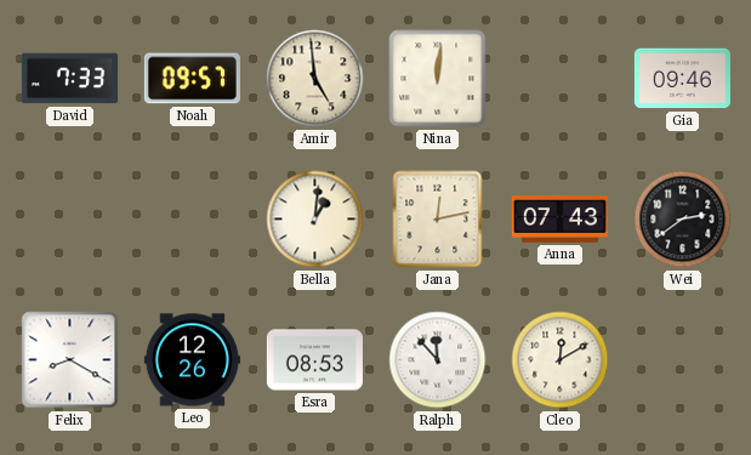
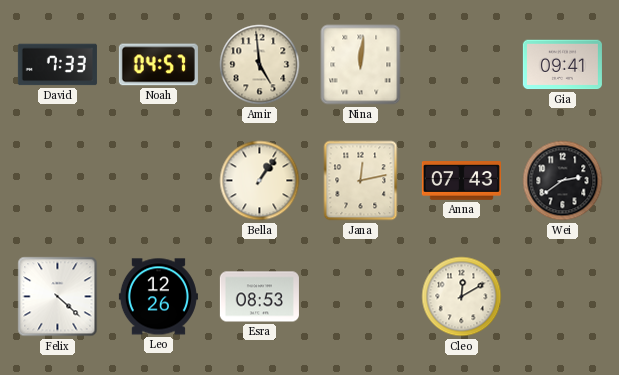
Noah: 09:57 -> 04:57 (158, 65)
Gia: 09:46 -> 09:41 (562, 65)
Bella: 1:01 -> 1:06 (260, 181)
Felix: 8:20 -> 4:22 (58, 297)
Ralph: 11:53 -> none (438, 360)
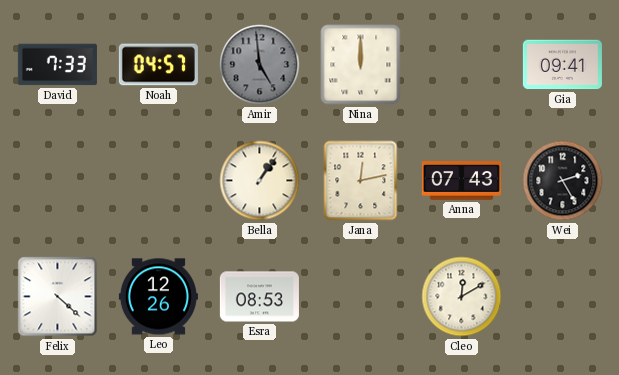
Amir dial: cream -> grey (260, 65)
Nina: 12:01 -> 12:00 (361, 65)
Wei: 2:39 -> 2:25 (563, 181)
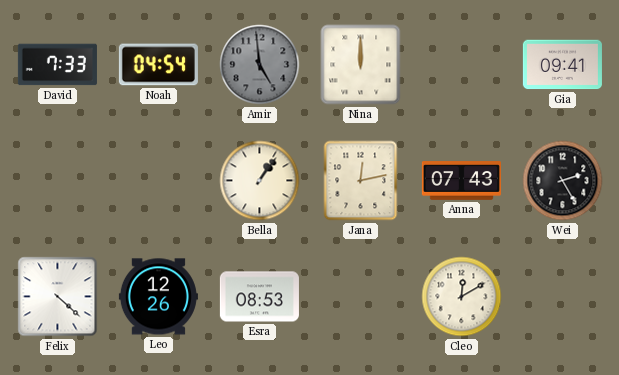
Noah: 04:57 -> 04:54 (158, 65)
